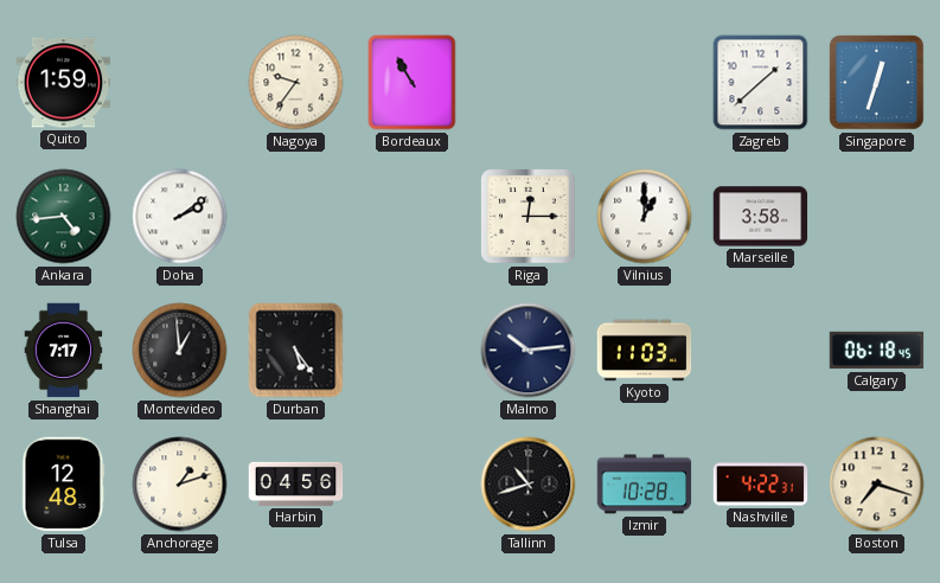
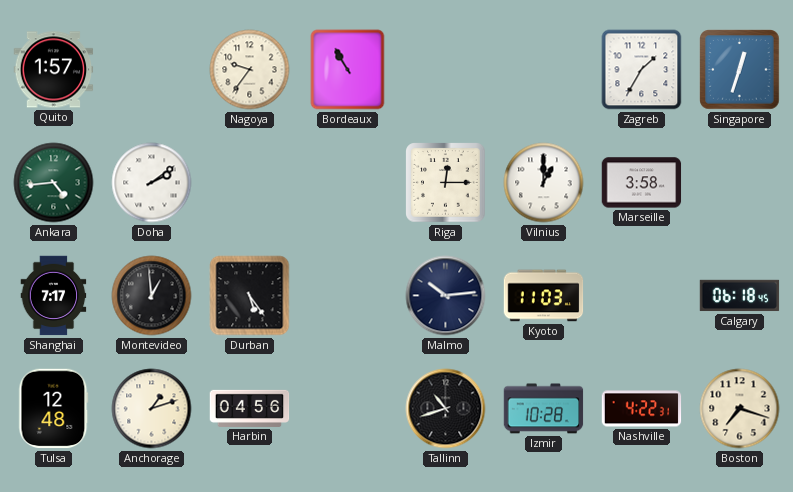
Quito: 1:59 -> 1:57 (54, 70)
Zagreb: 1:38 -> 1:35 (642, 70)
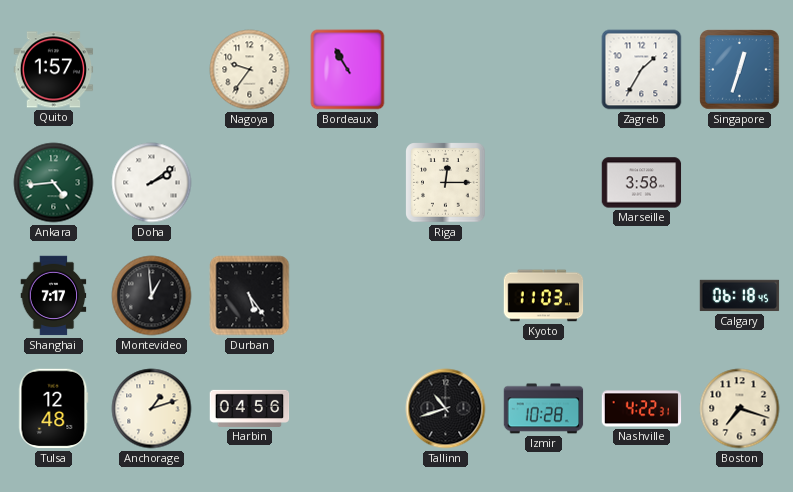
Vilnius: 1:00 -> none (544, 183)
Malmo: 10:14 -> none (446, 296)
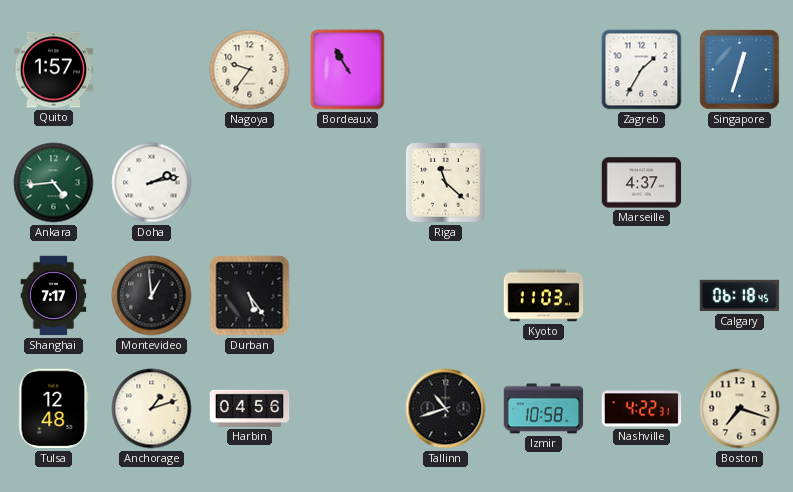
Doha: 2:09 -> 2:13 (152, 183)
Riga: 12:15 -> 11:22 (446, 183)
Marseille: 3:58 -> 4:37 (642, 183)
Izmir: 10:28 -> 10:58 (544, 409)
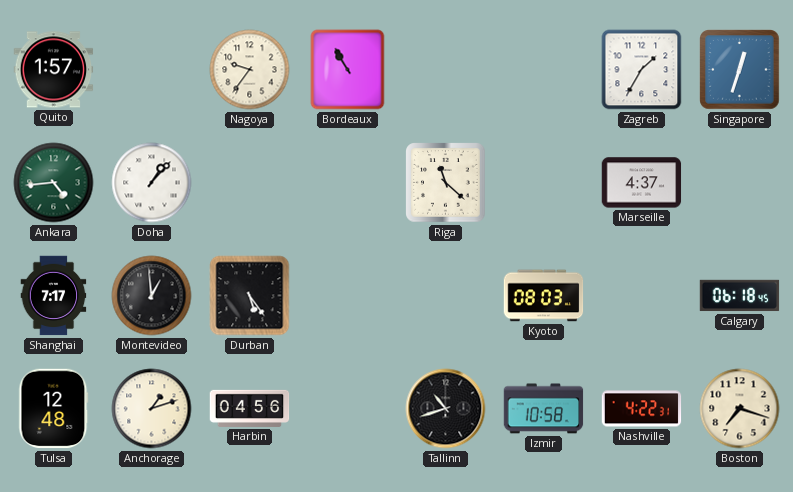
Doha: 2:13 -> 1:07 (152, 183)
Kyoto: 11:03 -> 08:03 (544, 296)
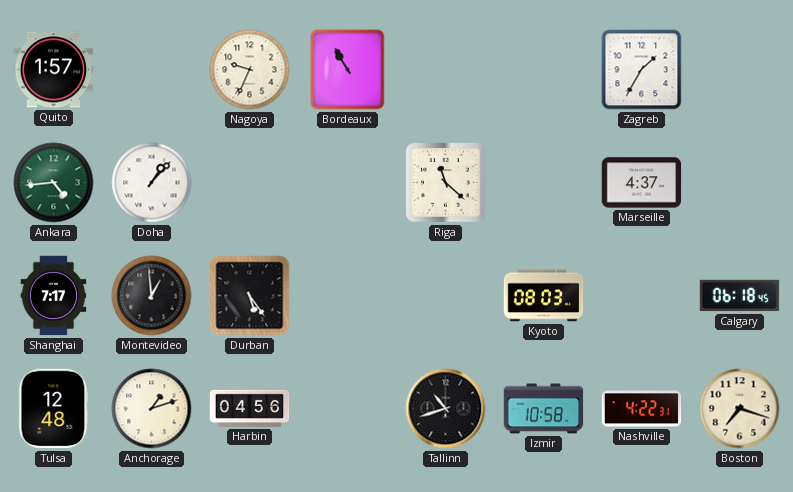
Nagoya: 9:36 -> 9:34 (250, 70)
Singapore: 12:33 -> none (740, 70)
